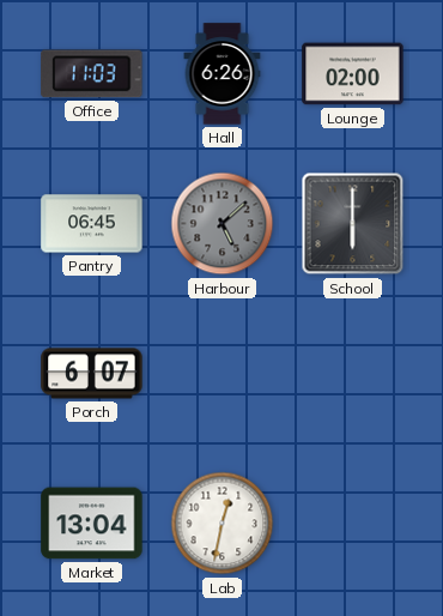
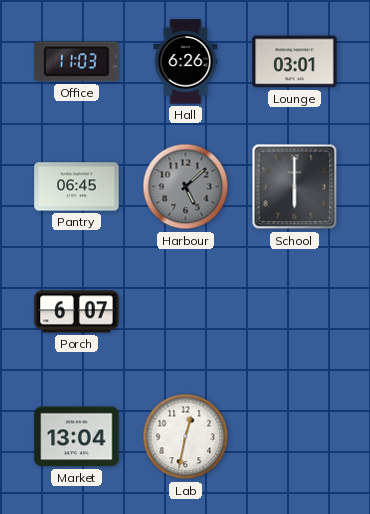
Lounge: 02:00 -> 03:01 (295, 62)
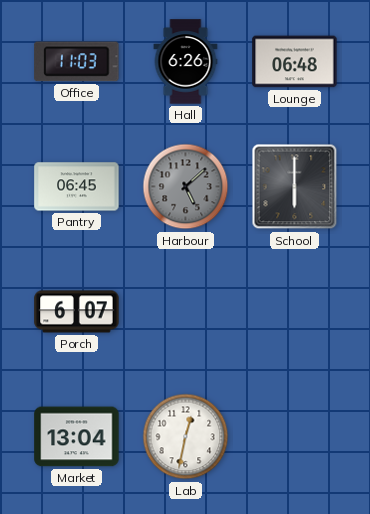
Lounge: 03:01 -> 06:48 (295, 62)
